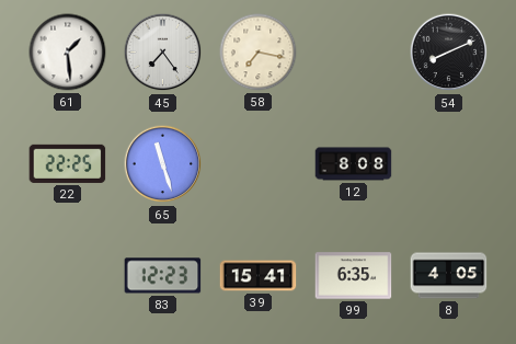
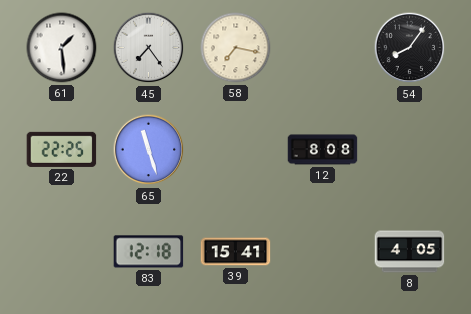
54: 8:11 -> 8:06 (410, 48)
83: 12:23 -> 12:18 (149, 252)
99: 6:35 -> none (354, 276)
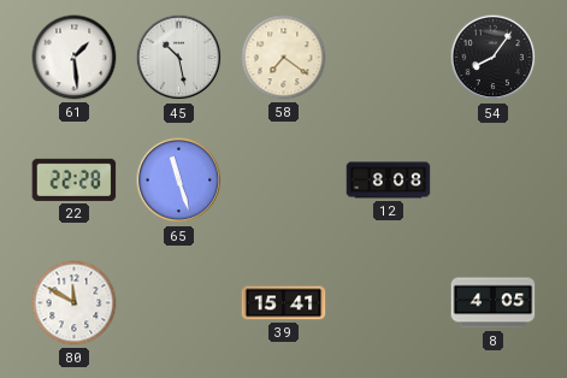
45: 7:24 -> 10:28 (179, 58)
58: 7:17 -> 7:21 (284, 58)
22: 22:25 -> 22:28 (75, 179)
80: none -> 11:50 (75, 303)
83: 12:18 -> none (149, 252)
